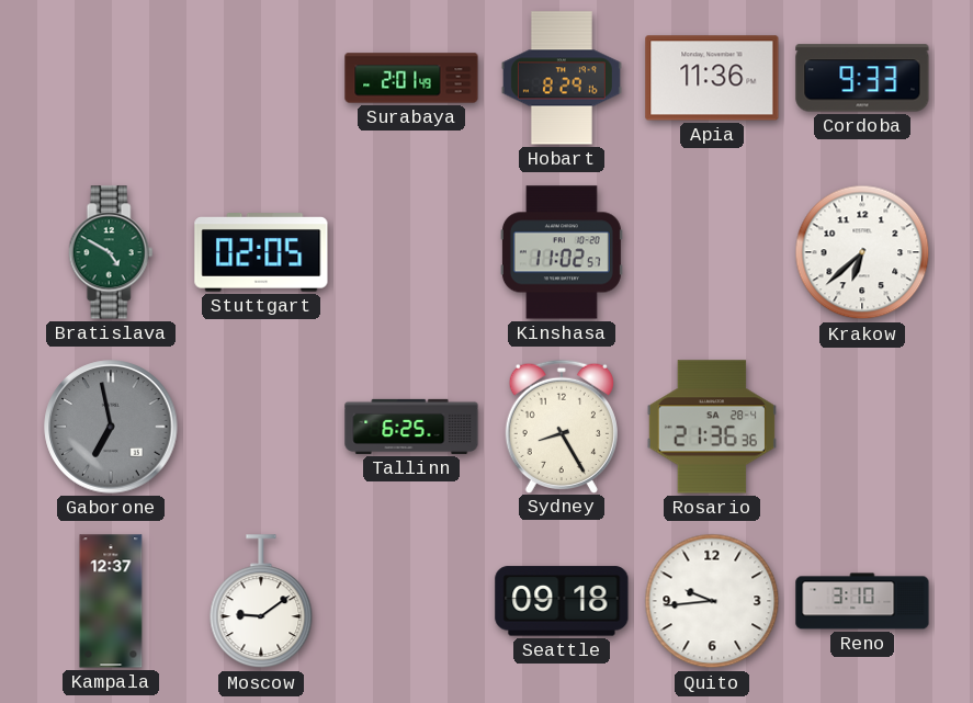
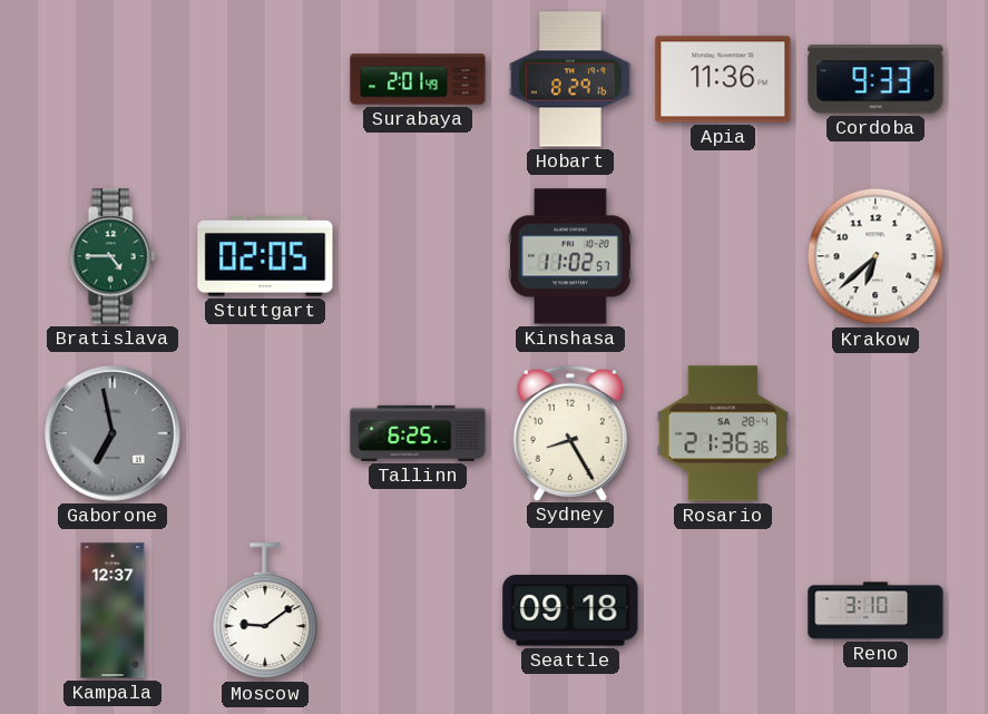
Bratislava: 4:50 -> 4:45 (113, 256)
Quito: 9:44 -> none (712, 601)
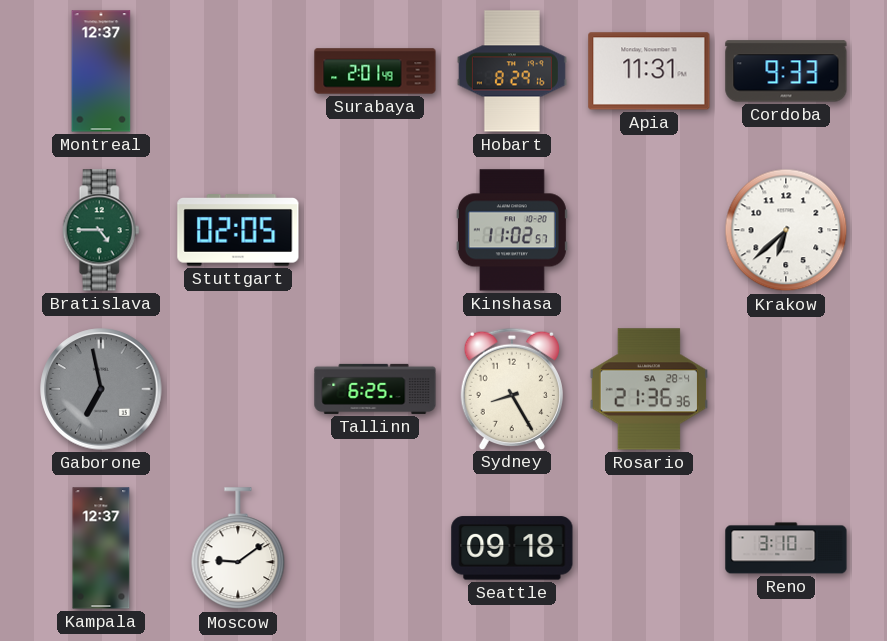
Montreal: none -> 12:37 (101, 71)
Apia: 11:36 -> 11:31 (649, 71)
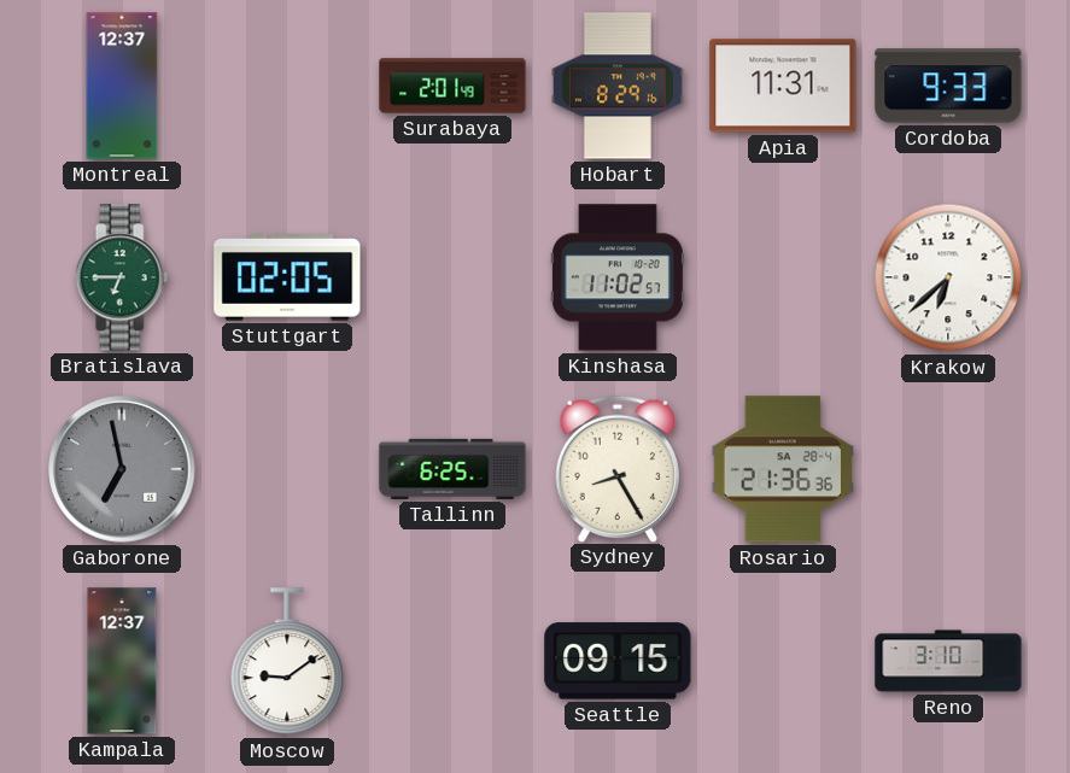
Bratislava: 4:45 -> 6:45 (122, 277)
Seattle: 09:18 -> 09:15 (618, 661)
